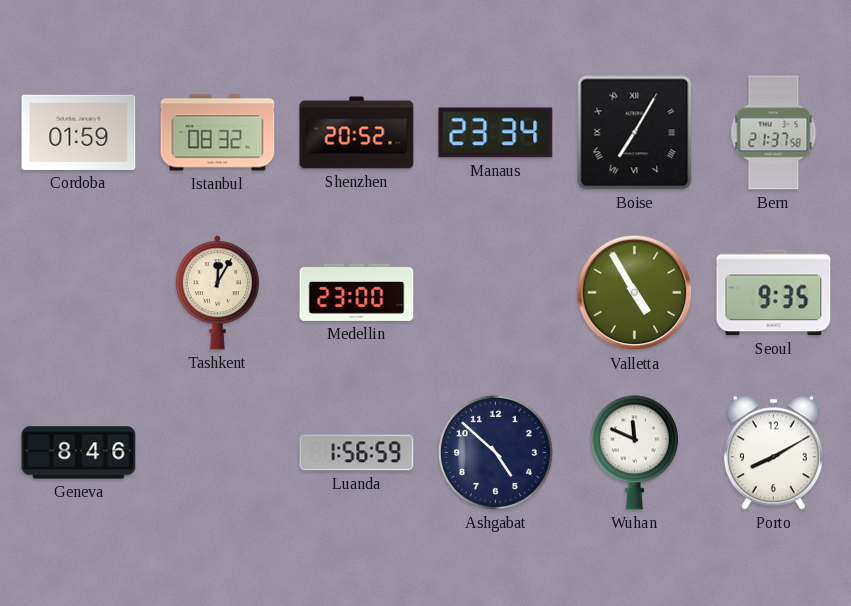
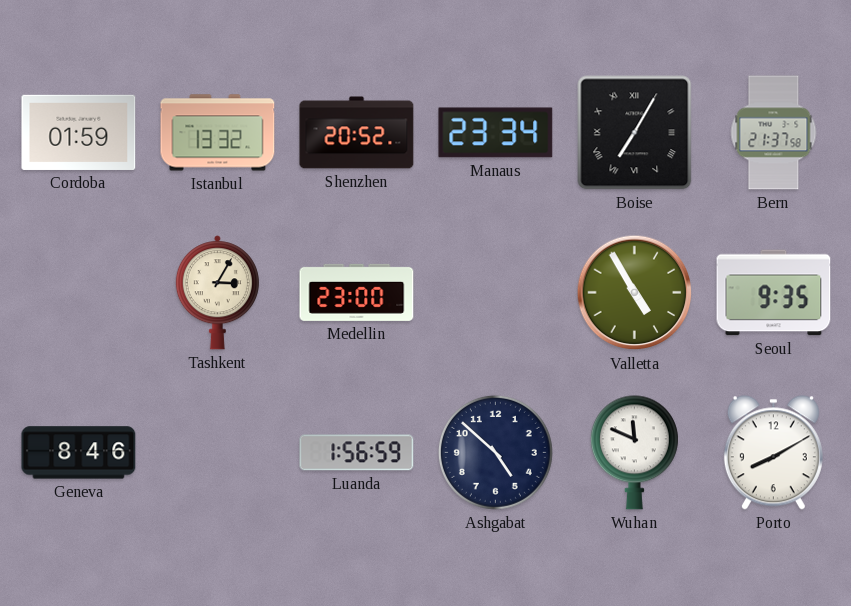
Istanbul: 08:32 -> 13:32 (218, 133)
Tashkent: 12:05 -> 3:05 (217, 293)
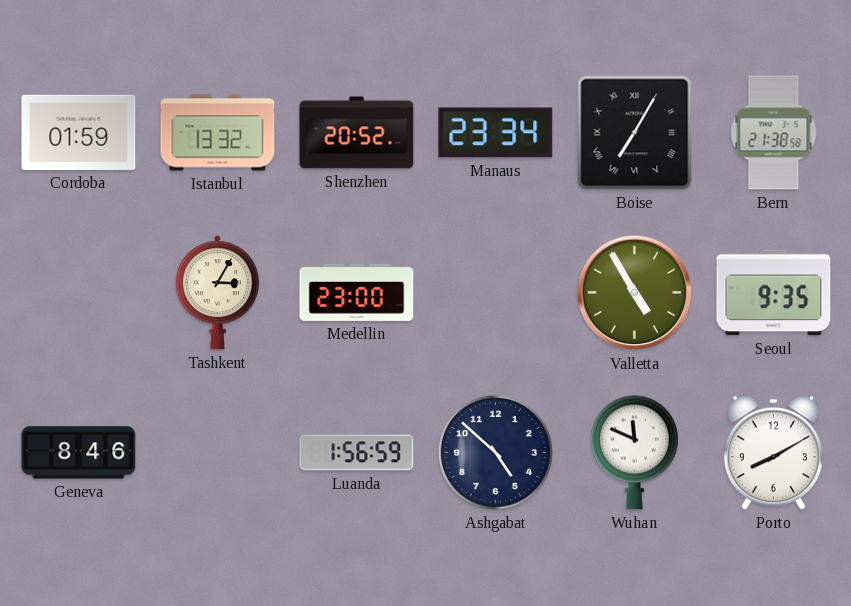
Bern: 21:37 -> 21:38 (774, 133)
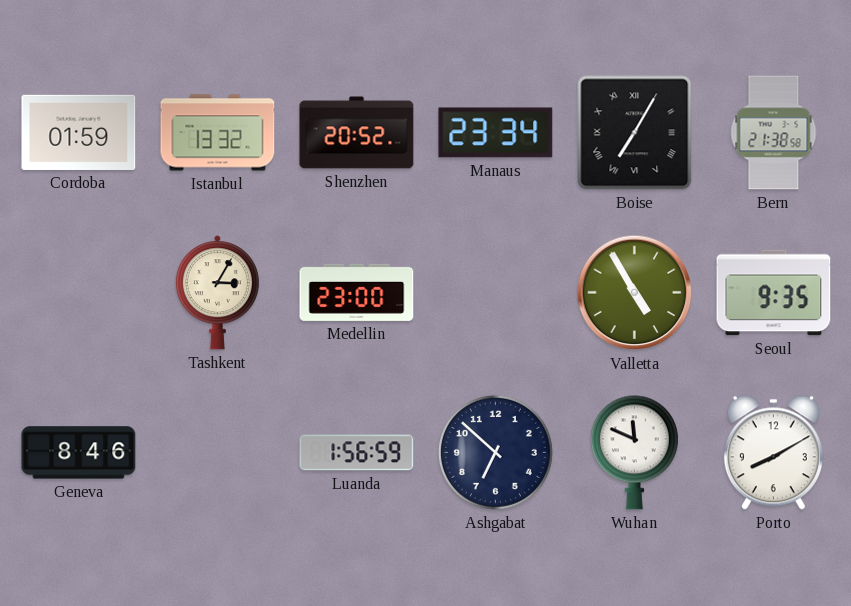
Ashgabat: 4:52 -> 6:52 (495, 452)
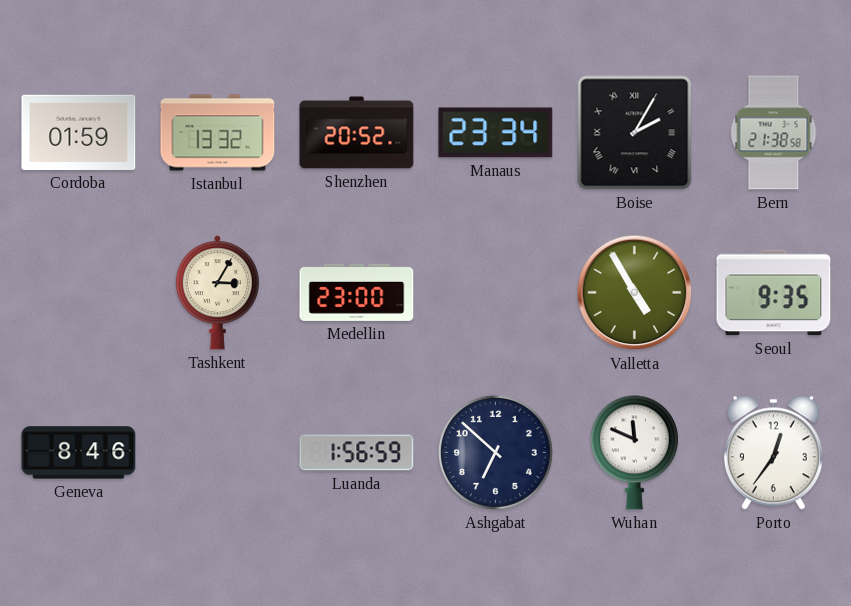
Boise: 7:05 -> 2:05 (635, 133)
Porto: 8:10 -> 12:36 (773, 453)
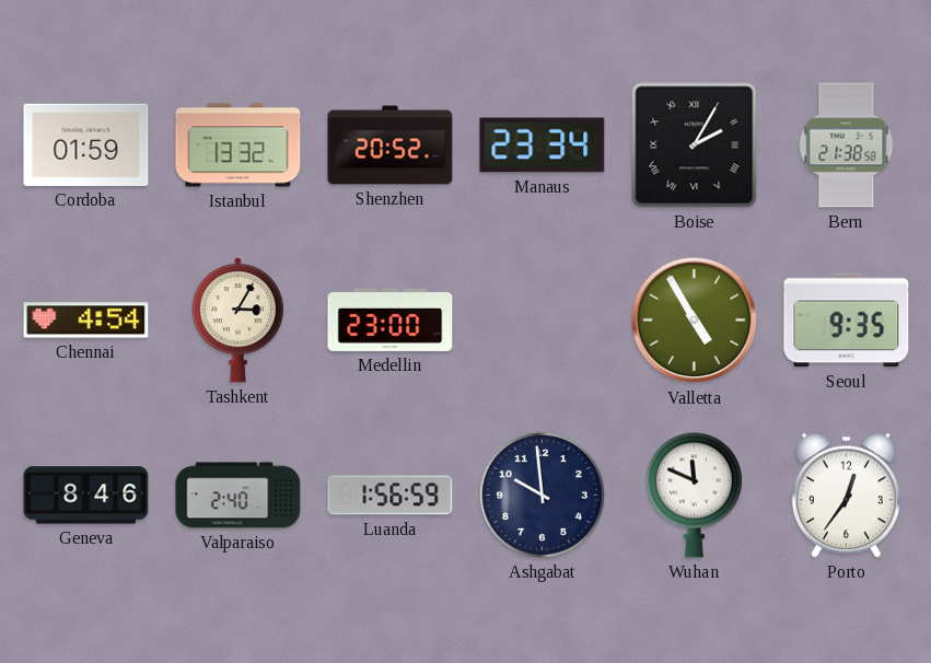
Chennai: none -> 4:54 (86, 321)
Valparaiso: none -> 2:40 (238, 496)
Ashgabat: 6:52 -> 9:59 (542, 495)
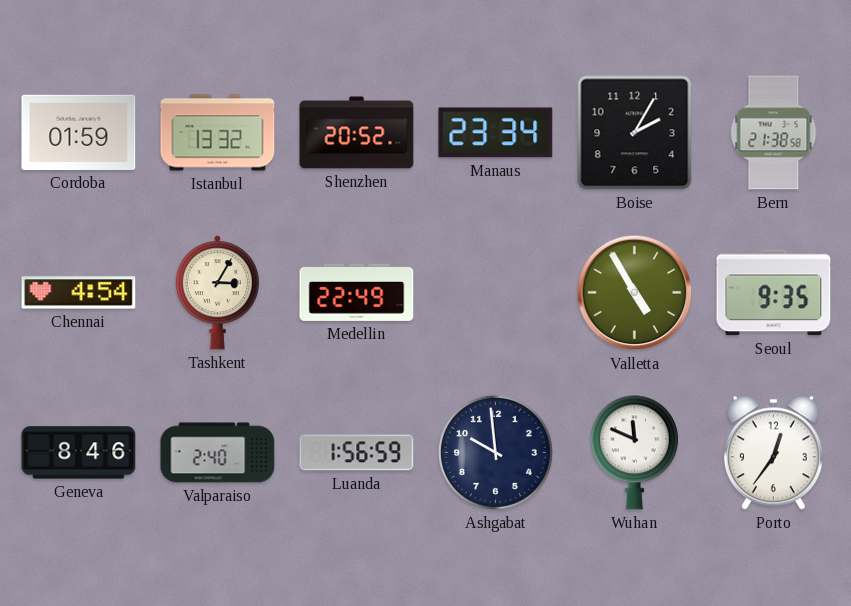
Boise numerals: Roman -> Arabic (635, 133)
Medellin: 23:00 -> 22:49 (357, 292)
